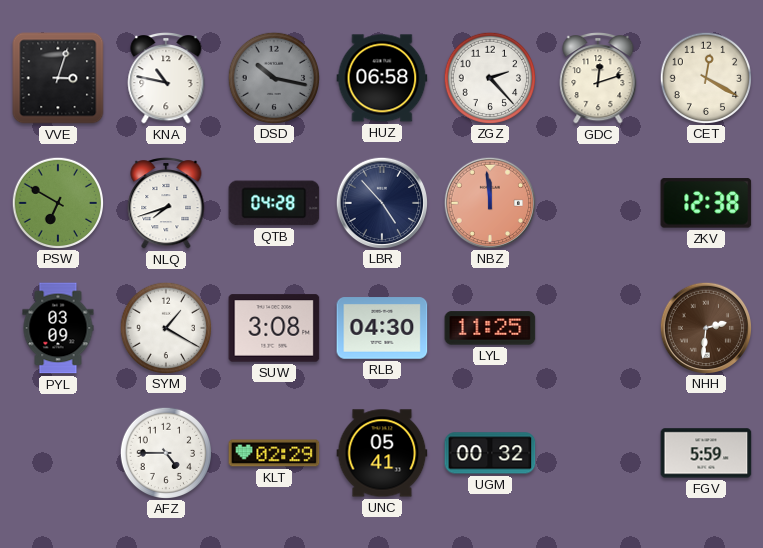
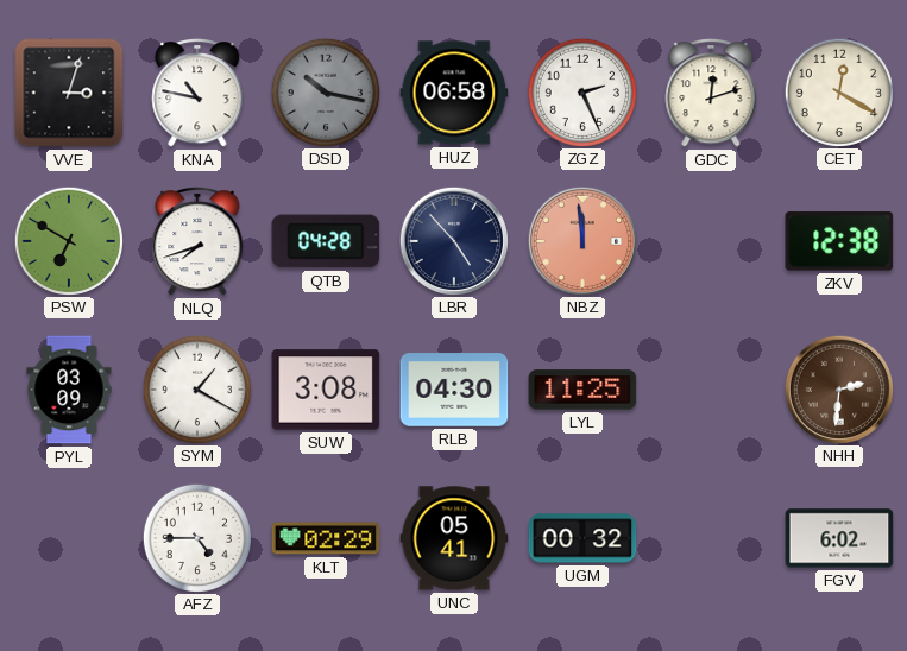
ZGZ: 2:23 -> 2:26 (581, 91)
FGV: 5:59 -> 6:02 (839, 538)
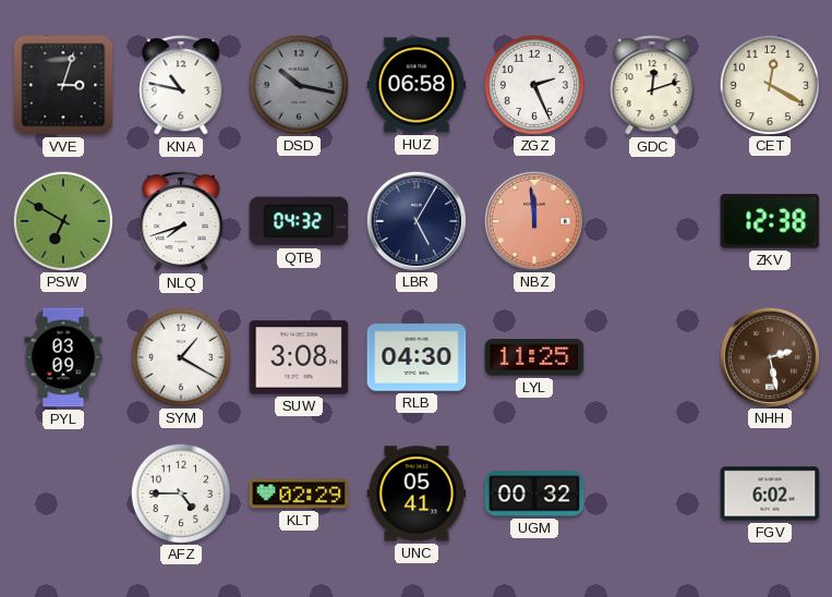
QTB: 04:28 -> 04:32 (299, 221)
LBR: 4:53 -> 5:05 (415, 220)
NHH: 2:31 -> 2:28 (769, 356)
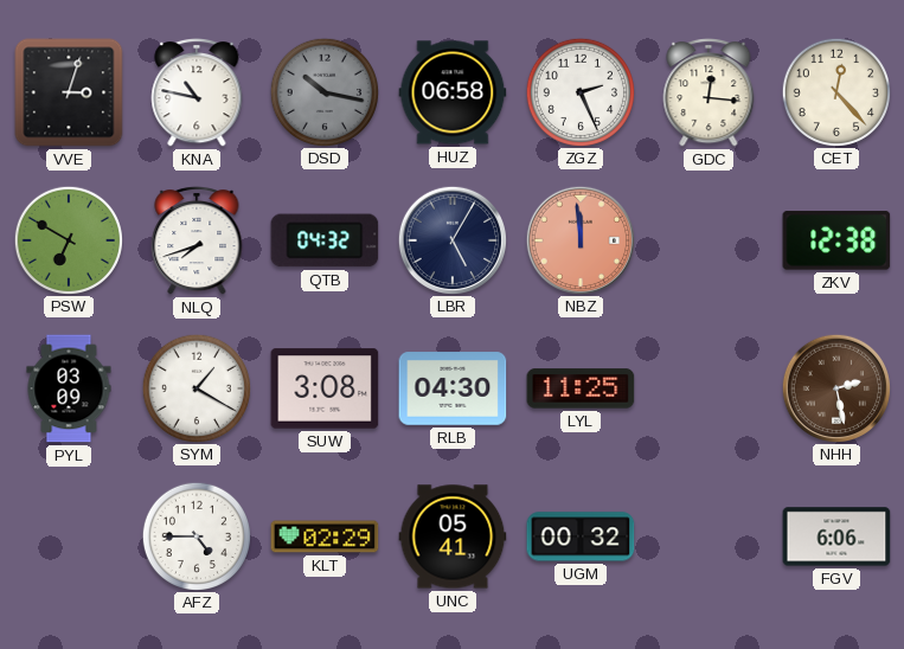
GDC: 12:12 -> 12:16 (709, 94)
CET: 12:20 -> 12:23 (835, 91)
FGV: 6:02 -> 6:06 (836, 536)
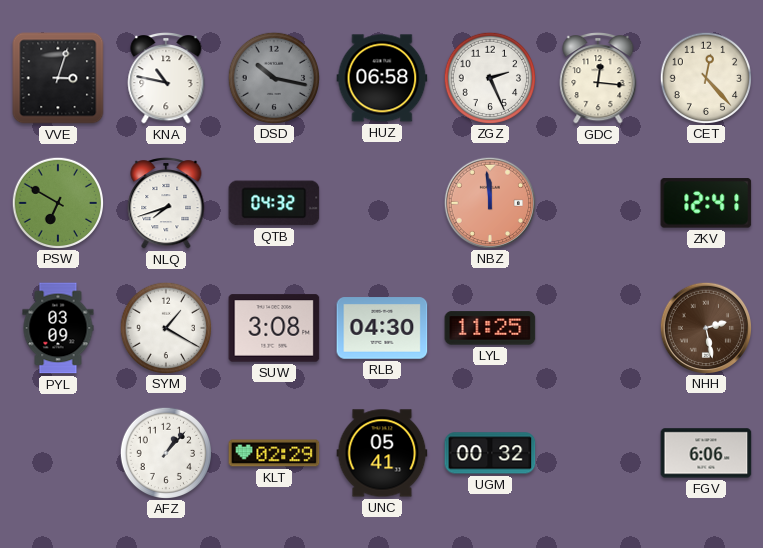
LBR: 5:05 -> none (451, 239)
ZKV: 12:38 -> 12:41 (706, 203)
AFZ: 4:45 -> 1:07 (165, 452)
